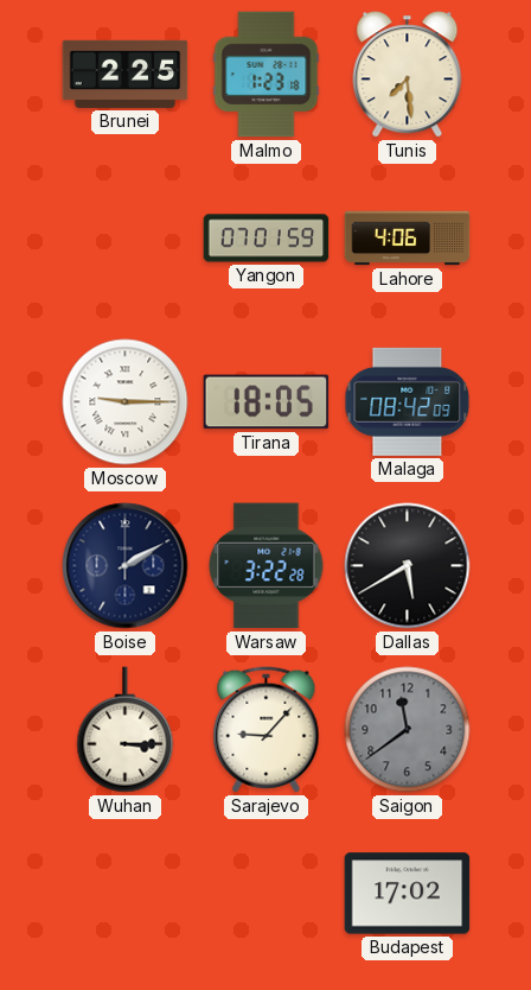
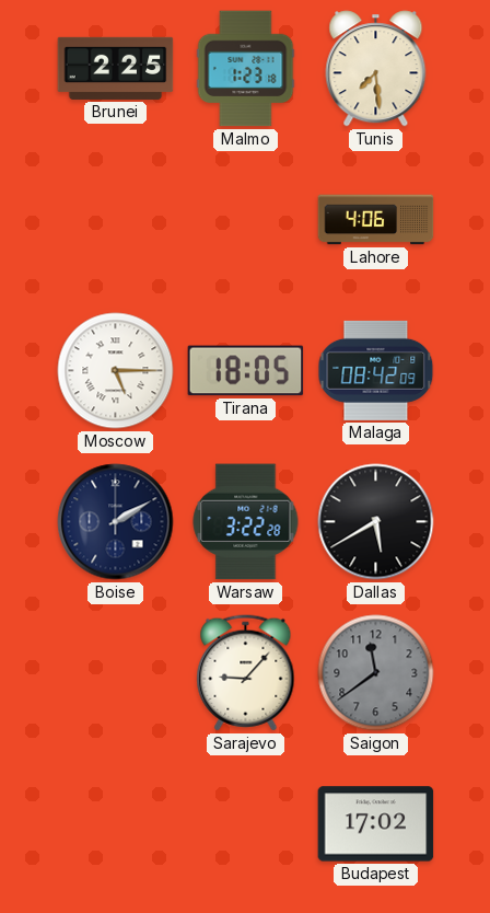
Yangon: 07:01 -> none (267, 239)
Moscow: 9:15 -> 5:15 (116, 371)
Wuhan: 3:15 -> none (126, 730)
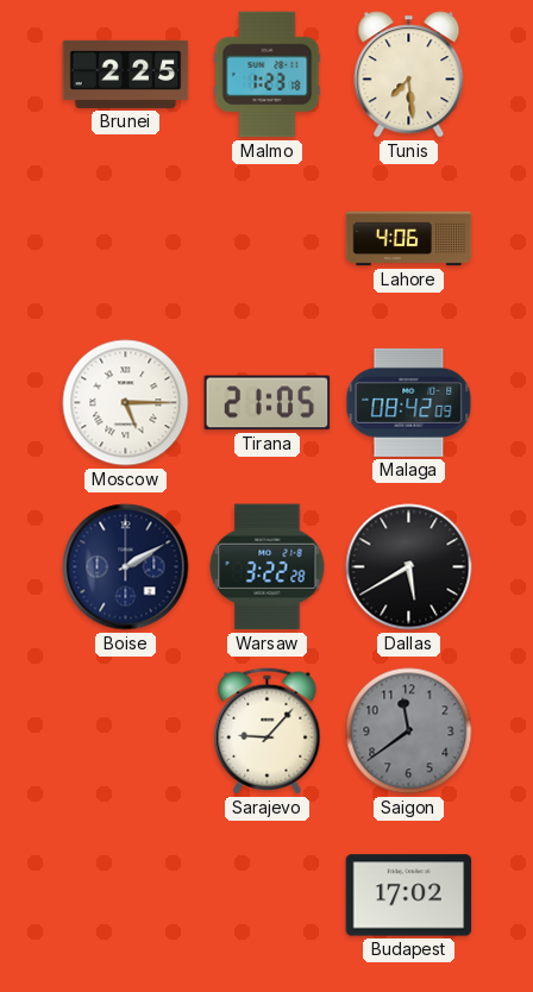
Tirana: 18:05 -> 21:05 (268, 403)
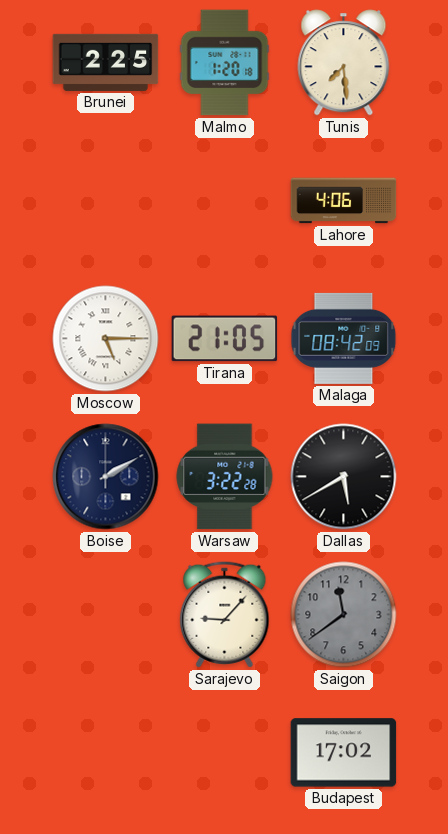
Malmo: 1:23 -> 1:20 (225, 63)
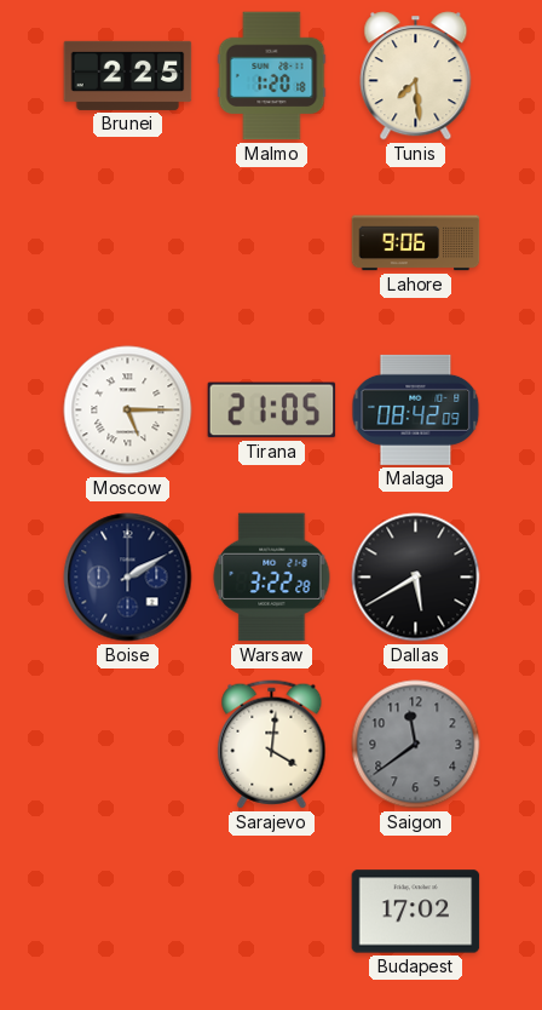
Lahore: 4:06 -> 9:06 (416, 243)
Sarajevo: 9:07 -> 4:01 (272, 745)
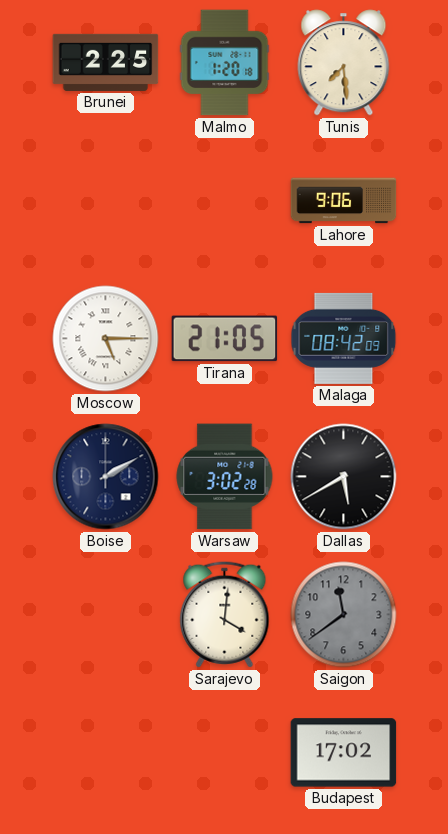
Warsaw: 3:22 -> 3:02 (225, 477)
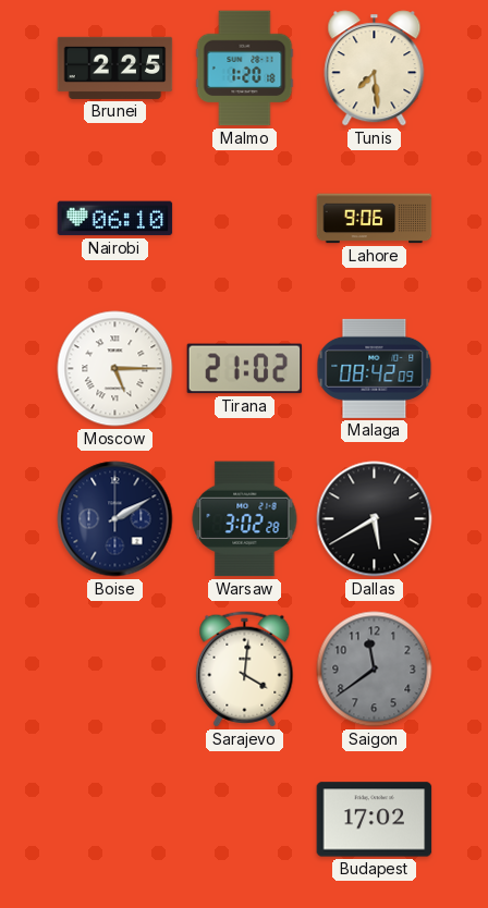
Nairobi: none -> 06:10 (115, 219)
Tirana: 21:05 -> 21:02 (245, 369)
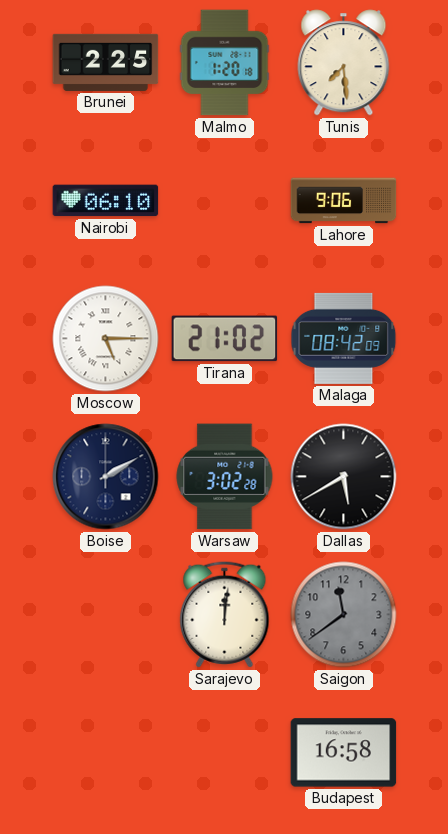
Sarajevo: 4:01 -> 12:01 (225, 615)
Budapest: 17:02 -> 16:58 (344, 753)
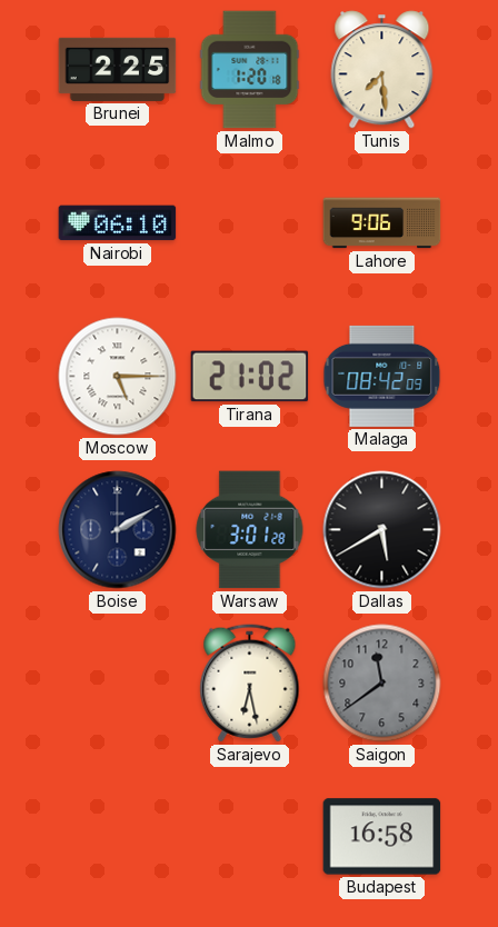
Warsaw: 3:02 -> 3:01 (250, 530)
Sarajevo: 12:01 -> 6:28 (250, 684)
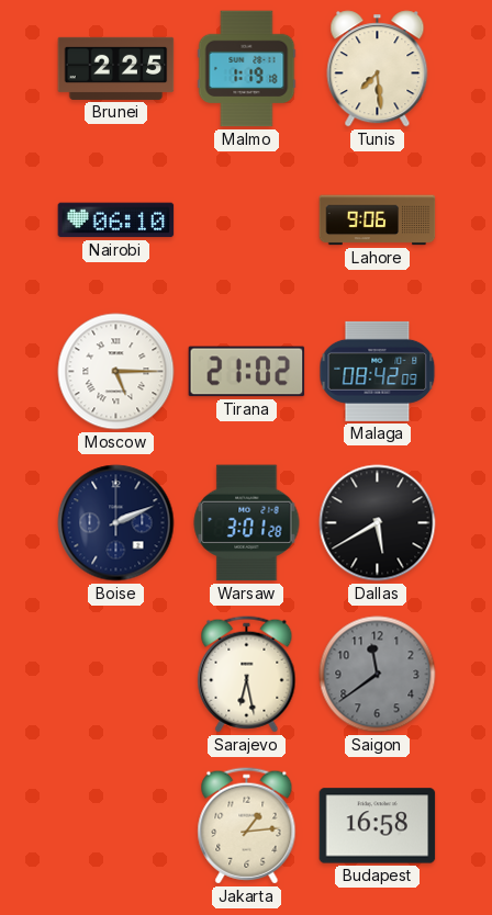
Malmo: 1:20 -> 1:19 (247, 69)
Boise: 2:10 -> 2:11 (116, 523)
Jakarta: none -> 1:14 (247, 826)
